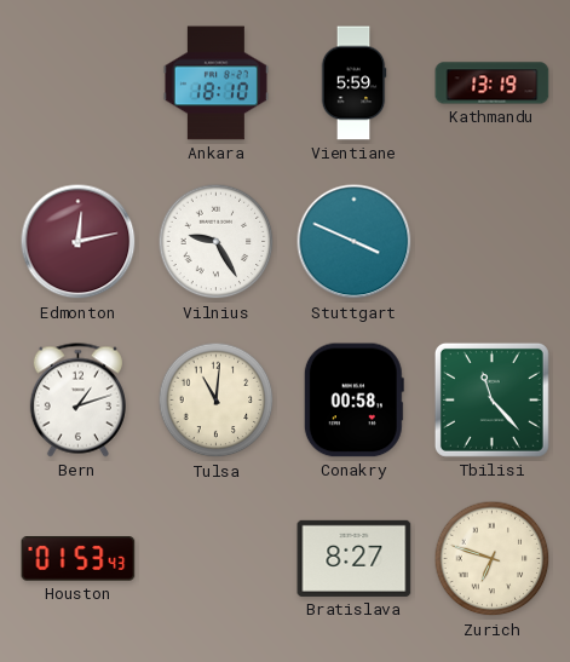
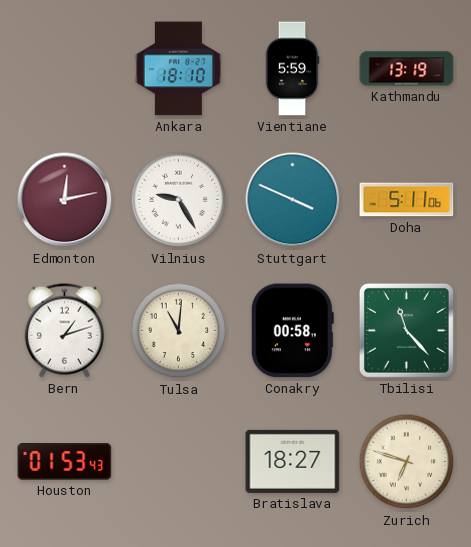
Doha: none -> 5:11 (407, 200)
Bratislava: 8:27 -> 18:27 (293, 461)
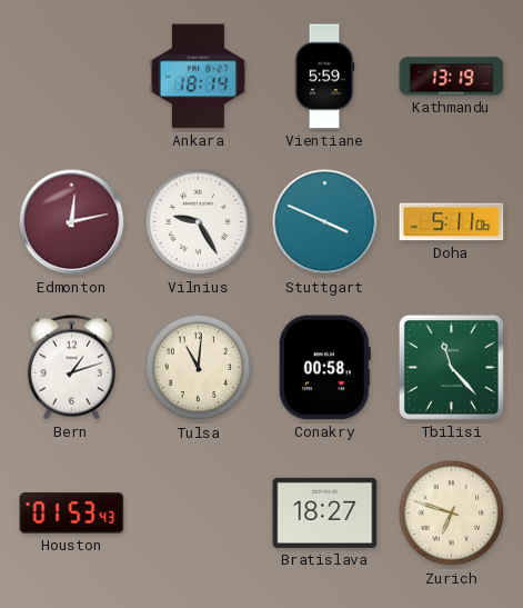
Ankara: 18:10 -> 18:14 (198, 77)
